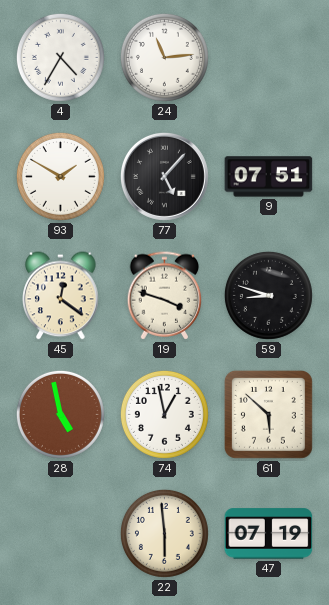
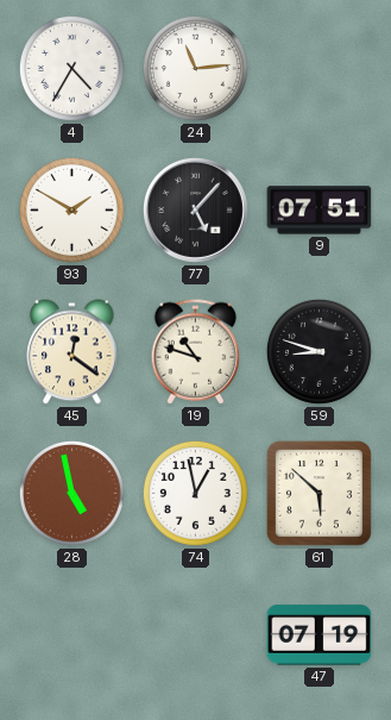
19: 3:48 -> 10:48 (196, 352)
22: 5:59 -> none (164, 533)
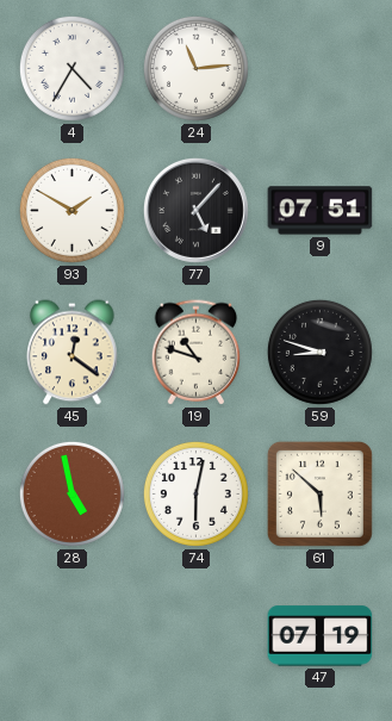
74: 12:58 -> 6:02 (195, 493)
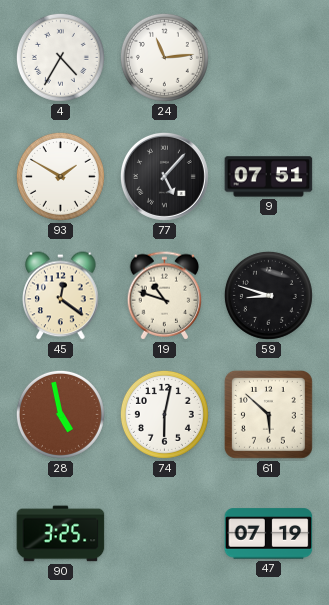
90: none -> 3:25 (61, 534)
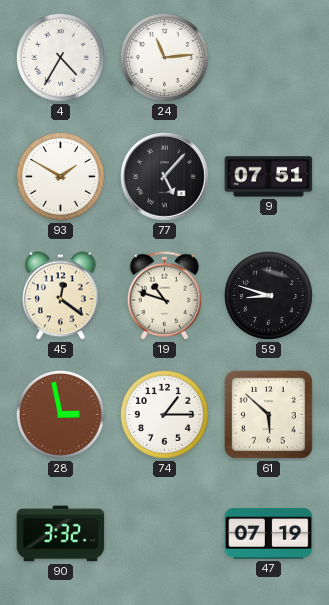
28: 4:58 -> 2:58 (60, 414)
74: 6:02 -> 1:15 (164, 414)
90: 3:25 -> 3:32 (61, 534)
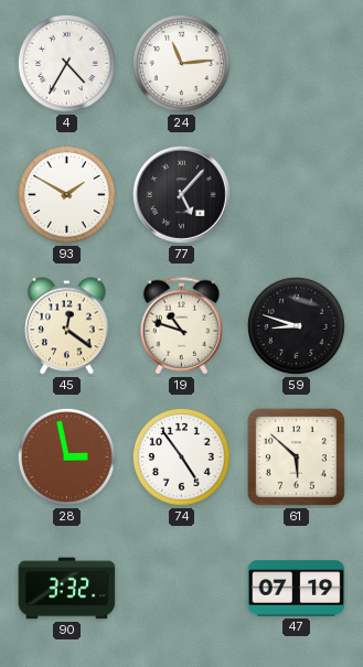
9: 07:51 -> none (269, 177)
74: 1:15 -> 4:54 (181, 456)
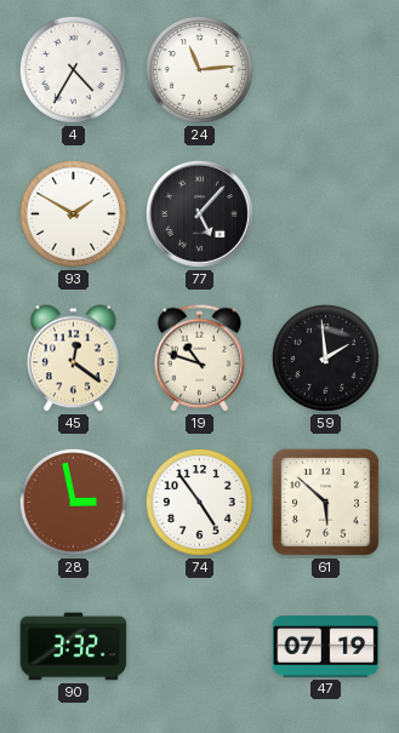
59: 8:48 -> 1:59 (325, 357)
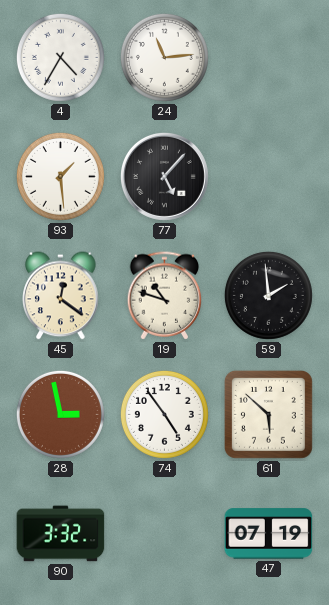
93: 1:50 -> 1:29 (60, 176)
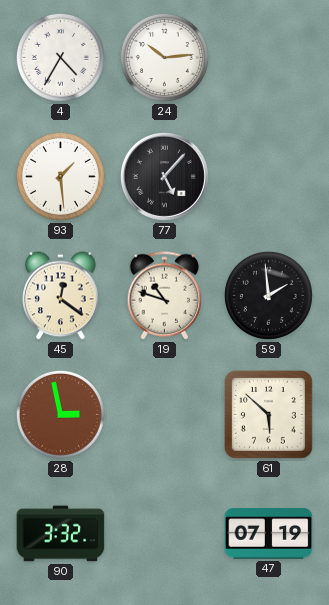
24: 11:14 -> 10:14 (164, 57)
74: 4:54 -> none (164, 414)
